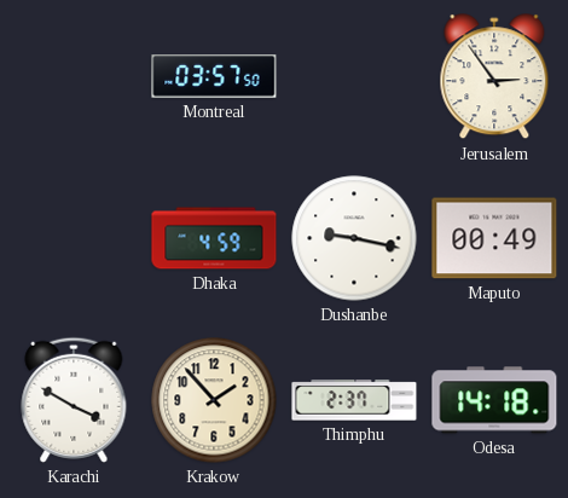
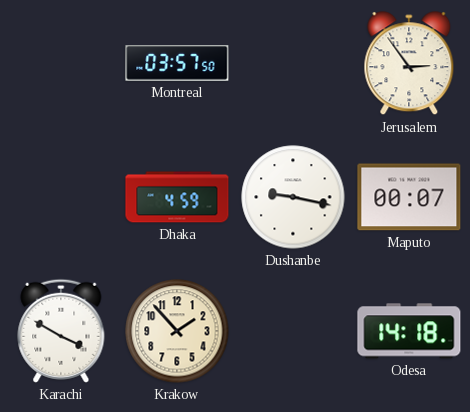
Maputo: 00:49 -> 00:07 (409, 197)
Thimphu: 2:37 -> none (354, 400)
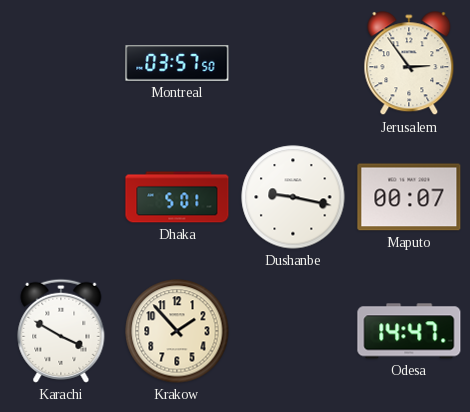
Dhaka: 4:59 -> 5:01 (177, 197)
Odesa: 14:18 -> 14:47 (409, 331)
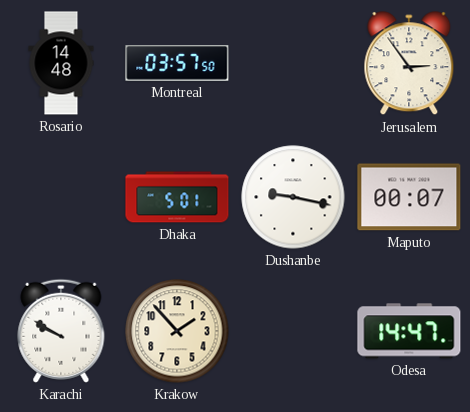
Rosario: none -> 14:48 (61, 63)
Karachi: 3:50 -> 9:50 (61, 331)
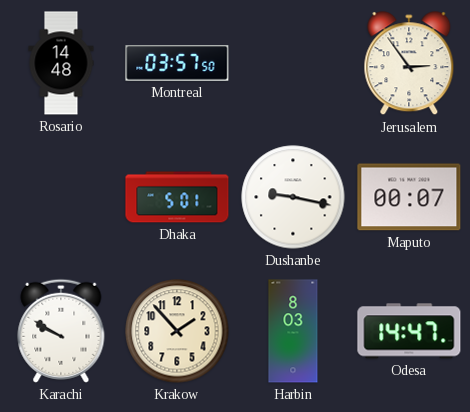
Harbin: none -> 8:03 (293, 331)
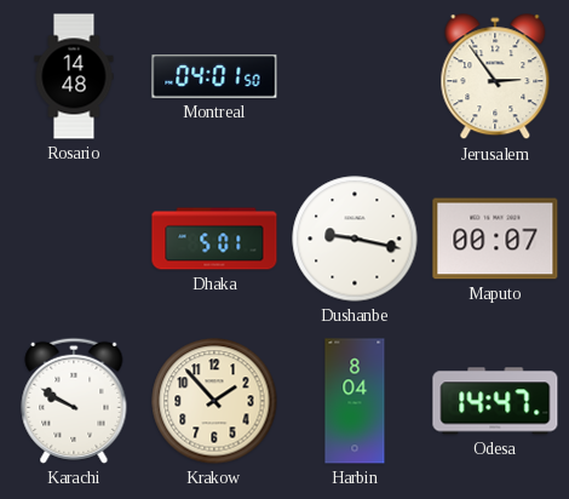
Montreal: 03:57 -> 04:01 (214, 76)
Harbin: 8:03 -> 8:04 (355, 401)
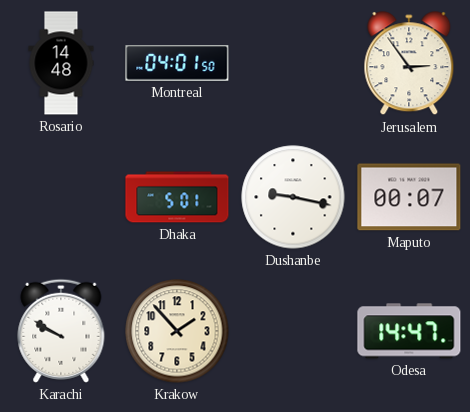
Harbin: 8:04 -> none (355, 401)
